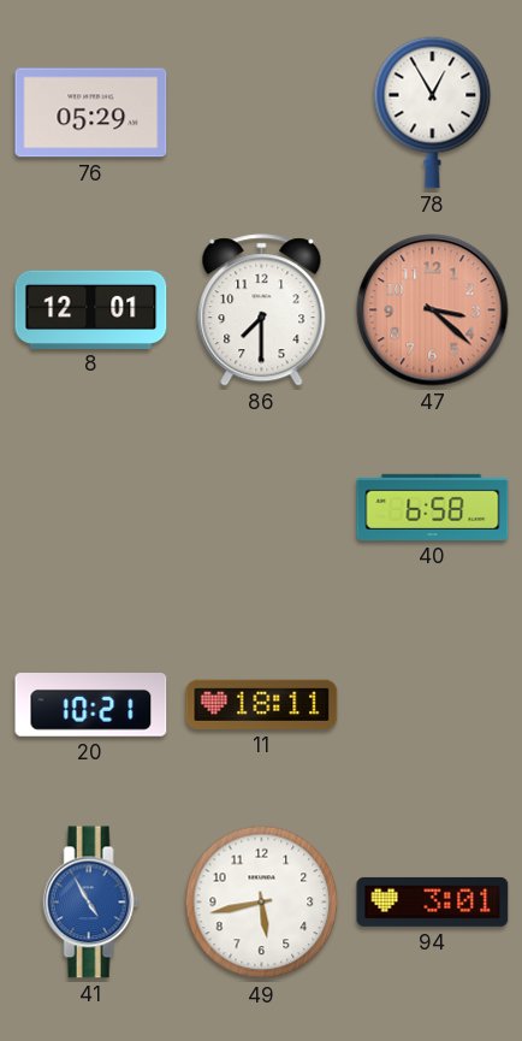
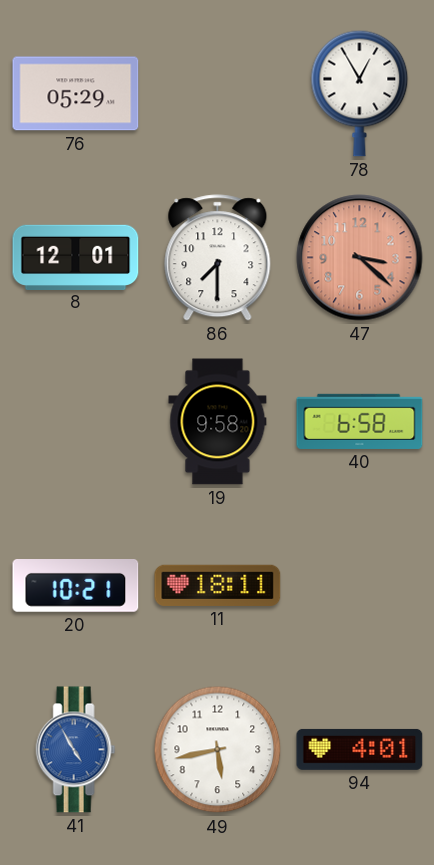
19: none -> 9:58 (218, 422)
94: 3:01 -> 4:01 (360, 749)
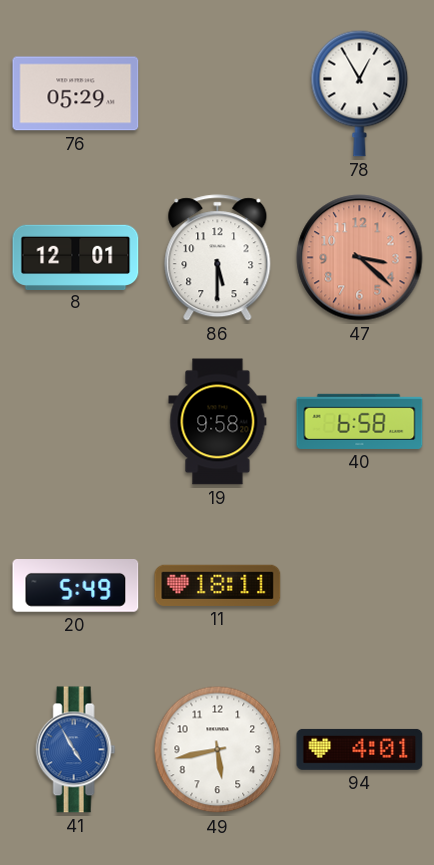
86: 7:30 -> 5:30 (218, 258)
20: 10:21 -> 5:49 (76, 586)
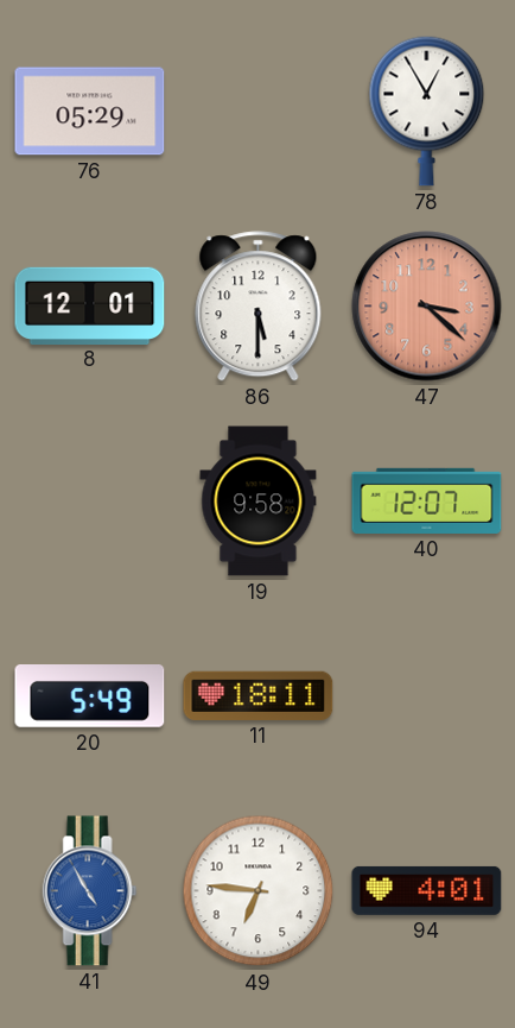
40: 6:58 -> 12:07 (427, 500)
49: 5:43 -> 6:46 (259, 891)
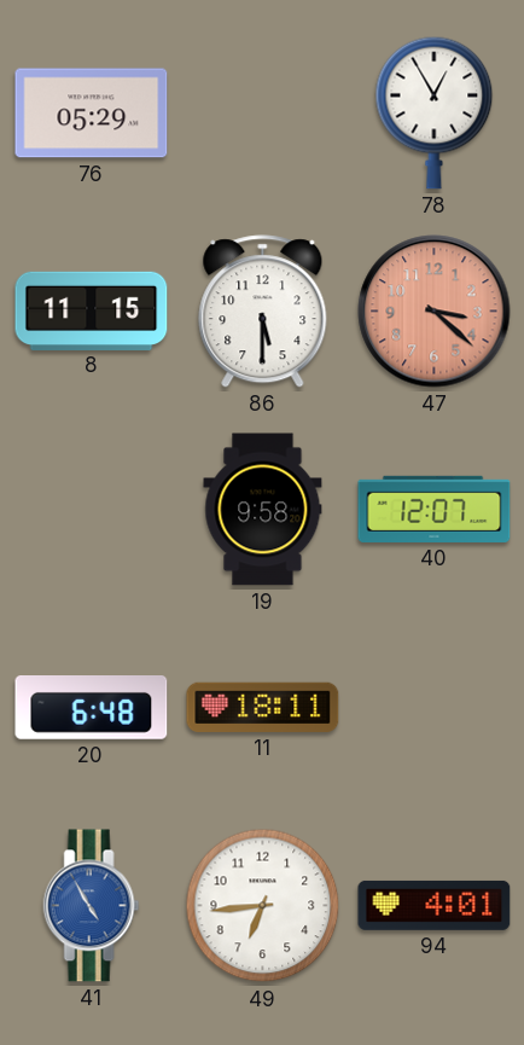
8: 12:01 -> 11:15 (92, 310)
20: 5:49 -> 6:48 (92, 708)
49: 6:46 -> 6:44 (263, 906)
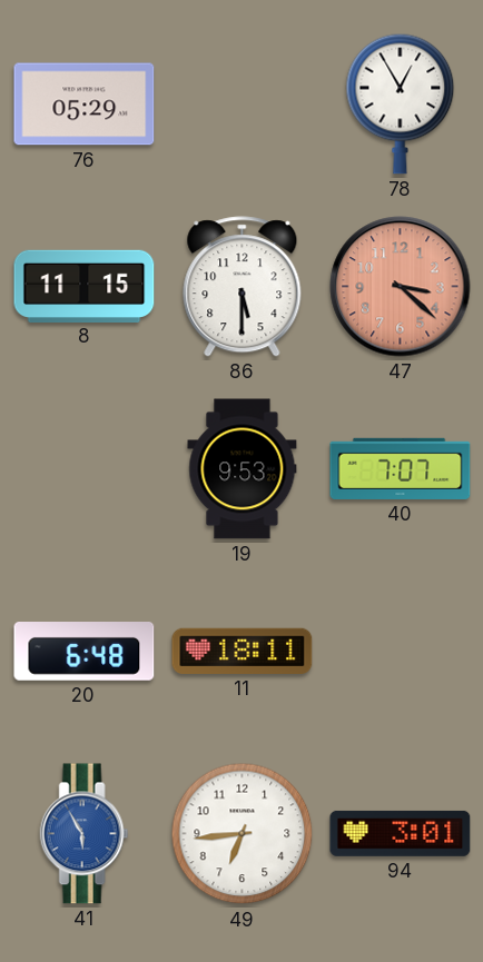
19: 9:58 -> 9:53 (243, 469)
40: 12:07 -> 7:07 (401, 468)
41: 4:55 -> 5:55 (85, 834)
94: 4:01 -> 3:01 (401, 833)
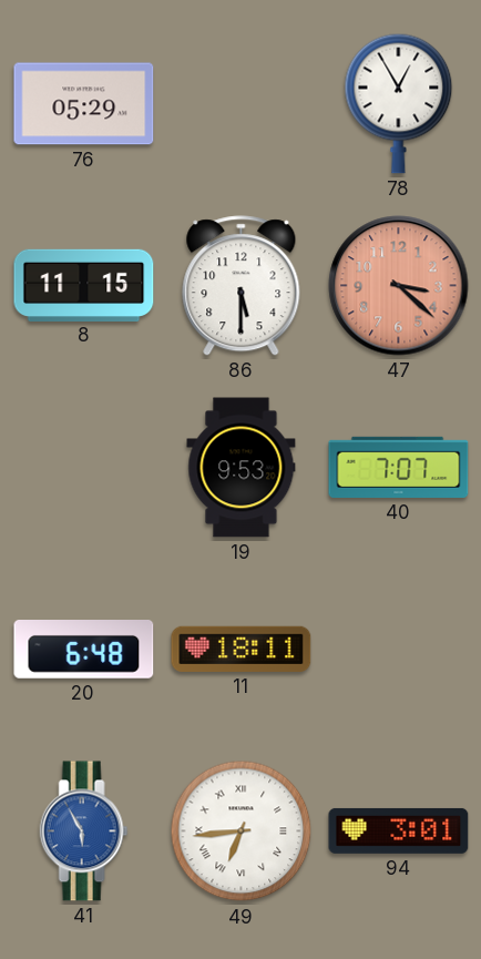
49 numerals: Arabic -> Roman (242, 832)
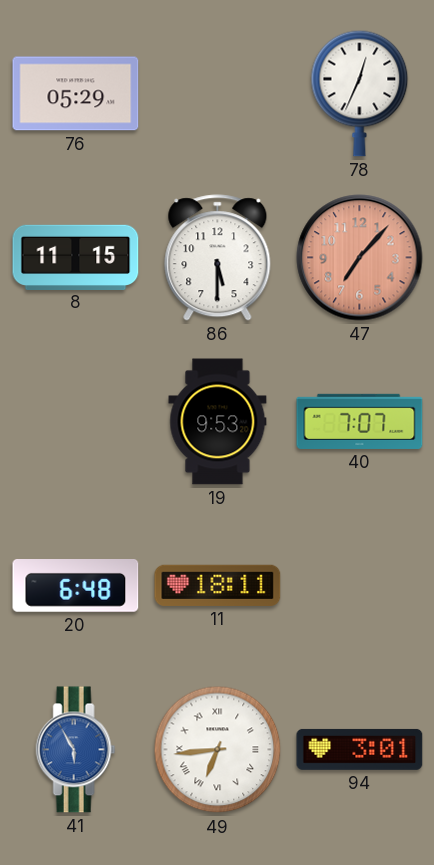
78: 12:55 -> 12:34 (360, 93)
47: 3:22 -> 7:07 (360, 258)
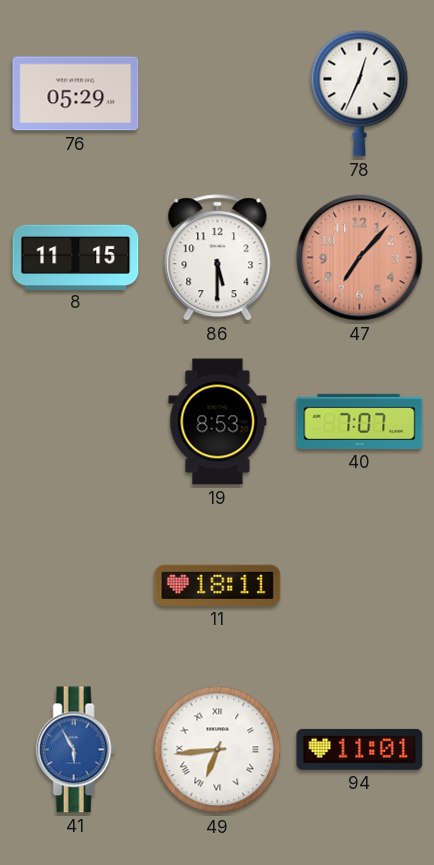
19: 9:53 -> 8:53 (218, 422)
20: 6:48 -> none (76, 586)
94: 3:01 -> 11:01 (360, 749)
